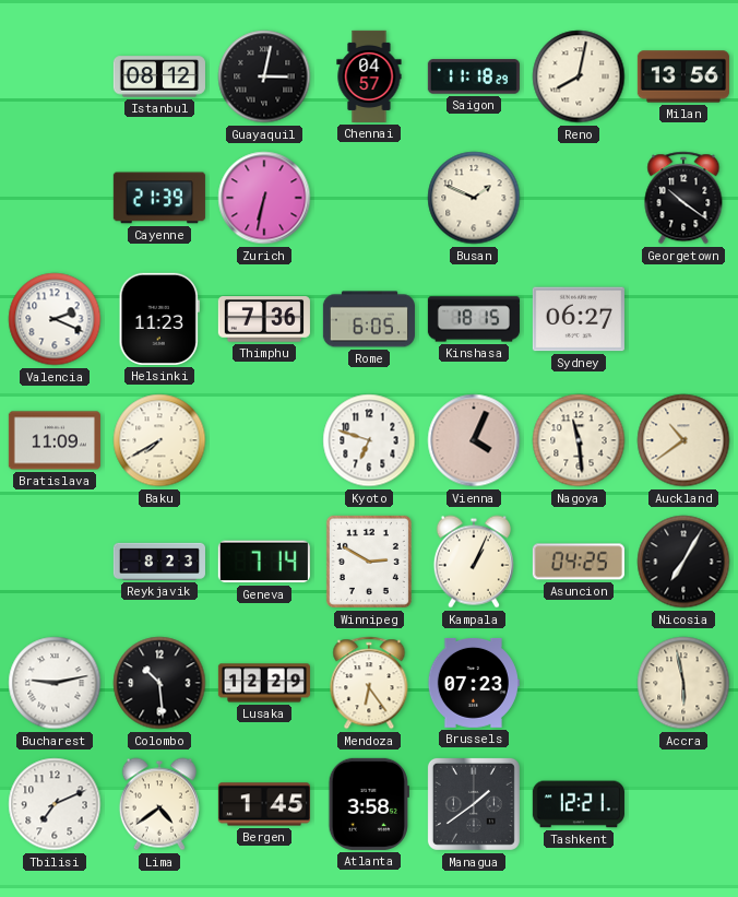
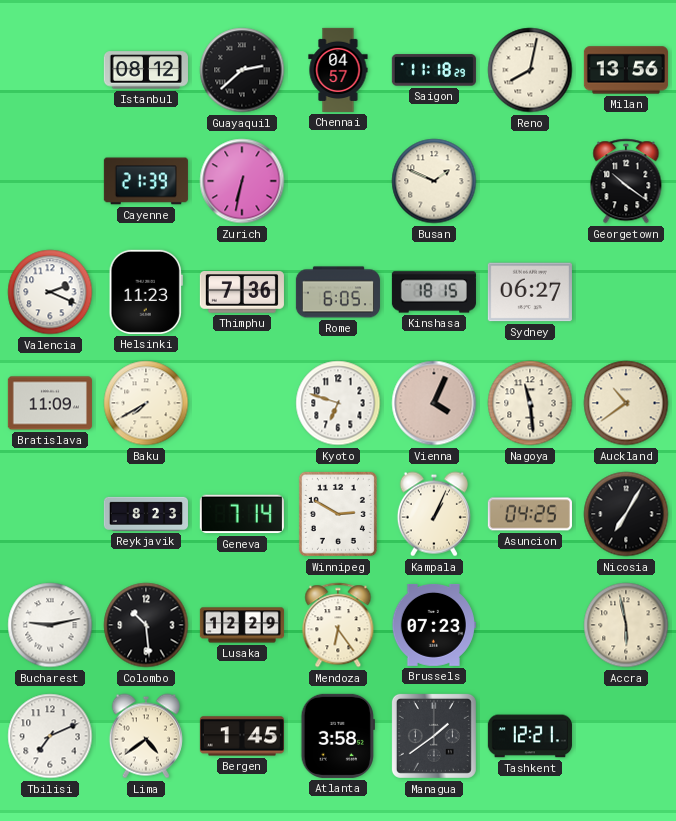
Guayaquil: 3:02 -> 2:38 (242, 70)
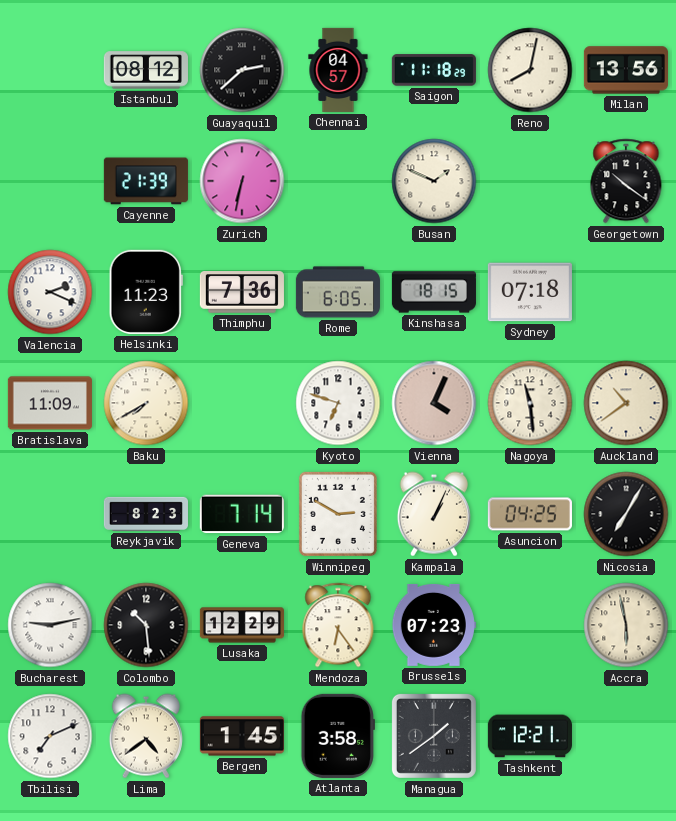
Sydney: 06:27 -> 07:18 (530, 292)
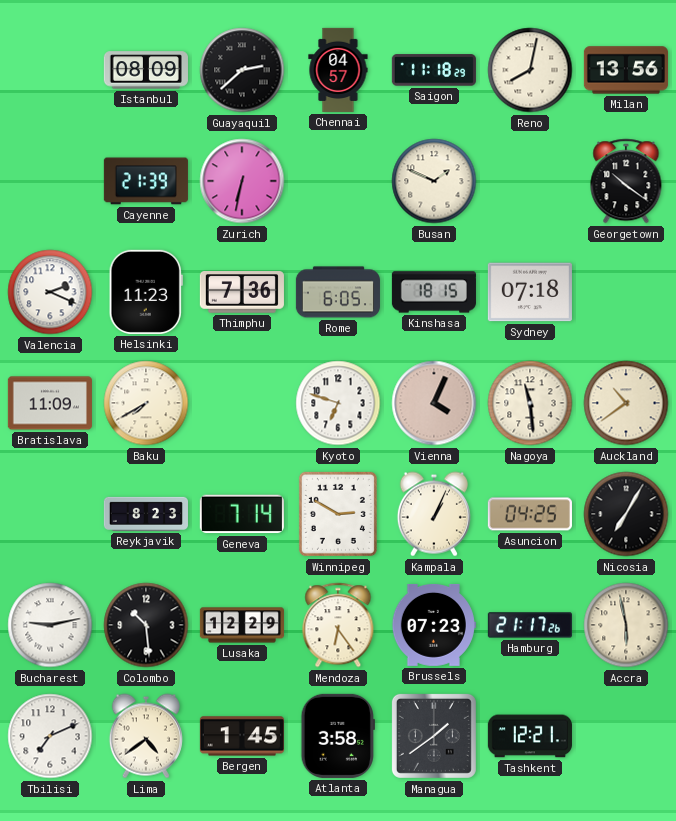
Istanbul: 08:12 -> 08:09 (146, 70)
Hamburg: none -> 21:17 (530, 625)
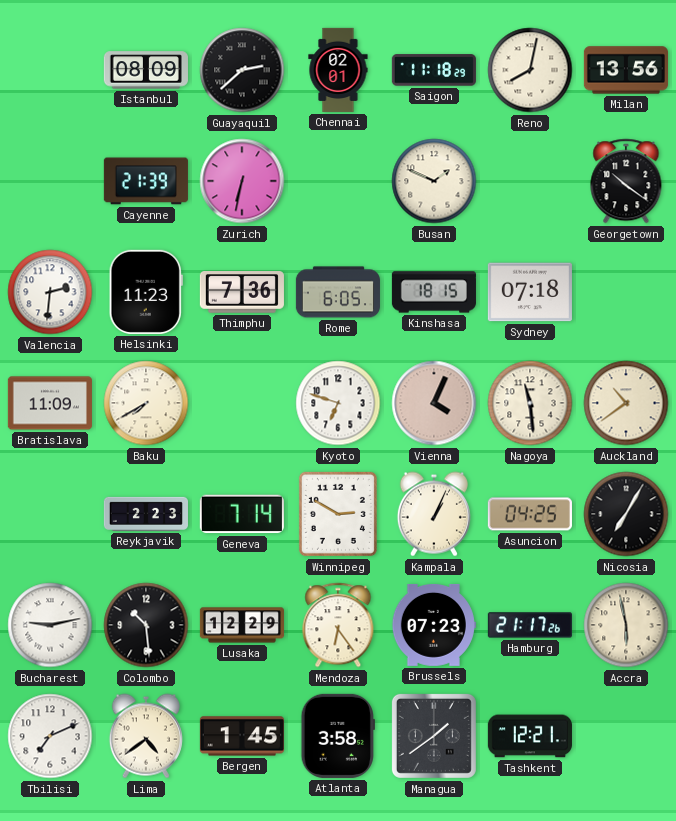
Chennai: 04:57 -> 02:01 (338, 70)
Valencia: 2:19 -> 2:31 (50, 292)
Reykjavik: 8:23 -> 2:23 (146, 514)
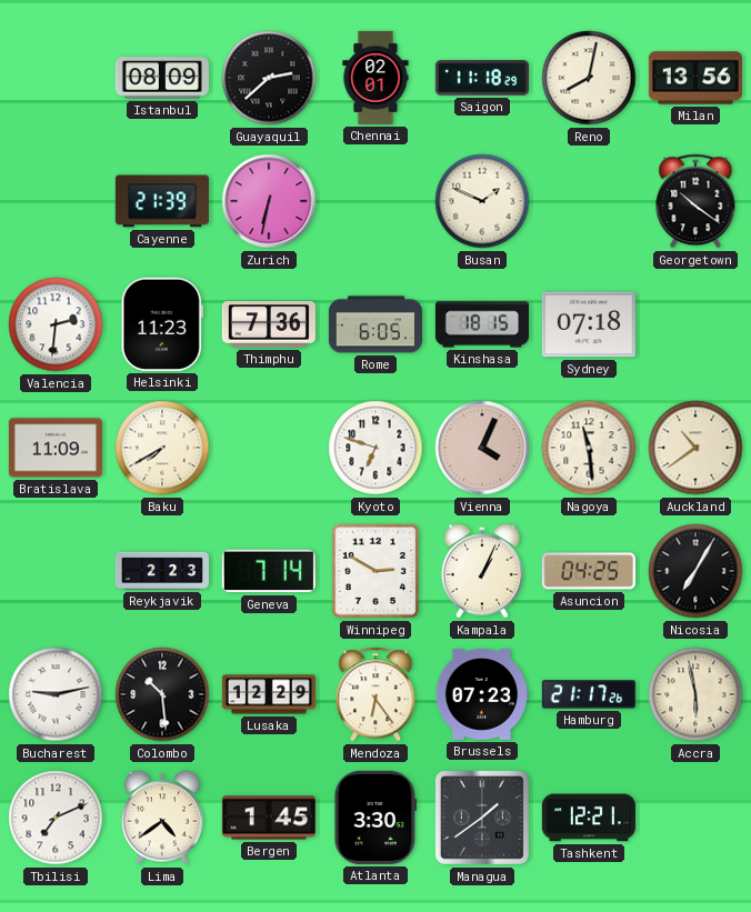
Atlanta: 3:58 -> 3:30 (375, 818)
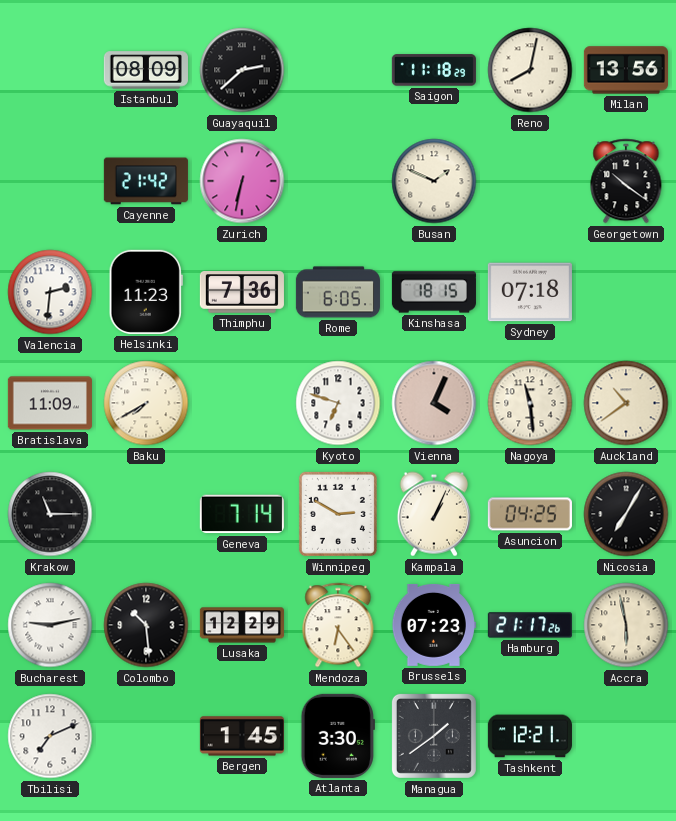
Chennai: 02:01 -> none (375, 78)
Cayenne: 21:39 -> 21:42 (146, 181)
Krakow: none -> 11:15 (50, 514)
Reykjavik: 2:23 -> none (162, 571)
Lima: 4:39 -> none (162, 818)
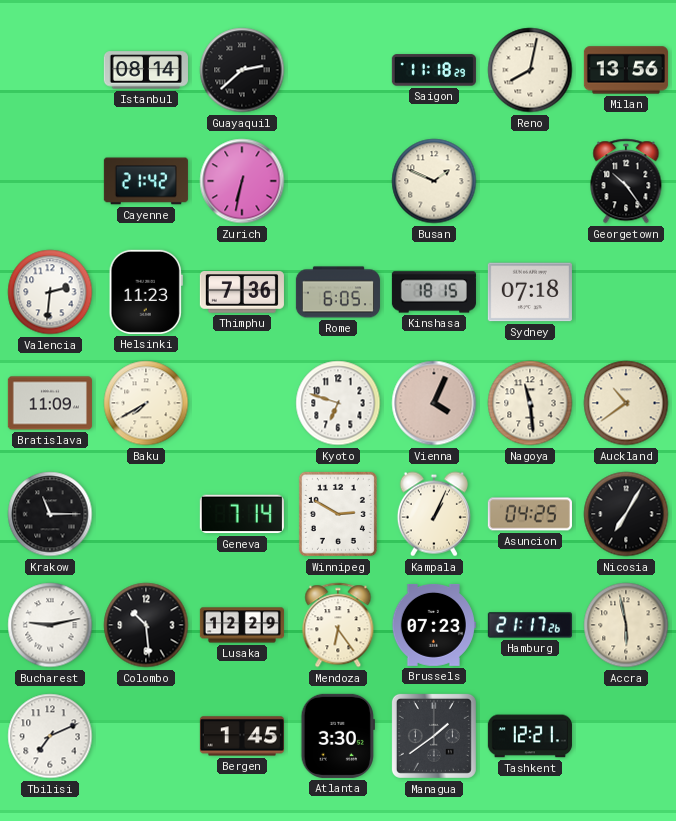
Istanbul: 08:09 -> 08:14 (146, 70)
Georgetown: 10:21 -> 10:24 (626, 181)
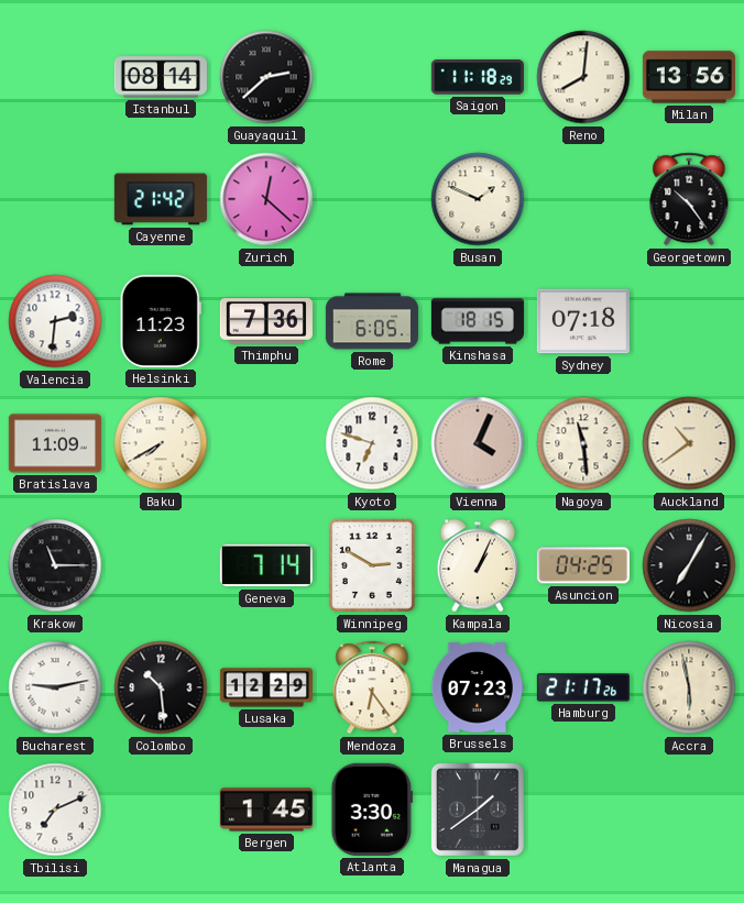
Reno: 8:02 -> 8:01 (583, 77)
Zurich: 6:32 -> 12:22 (266, 199)
Tashkent: 12:21 -> none (530, 736)
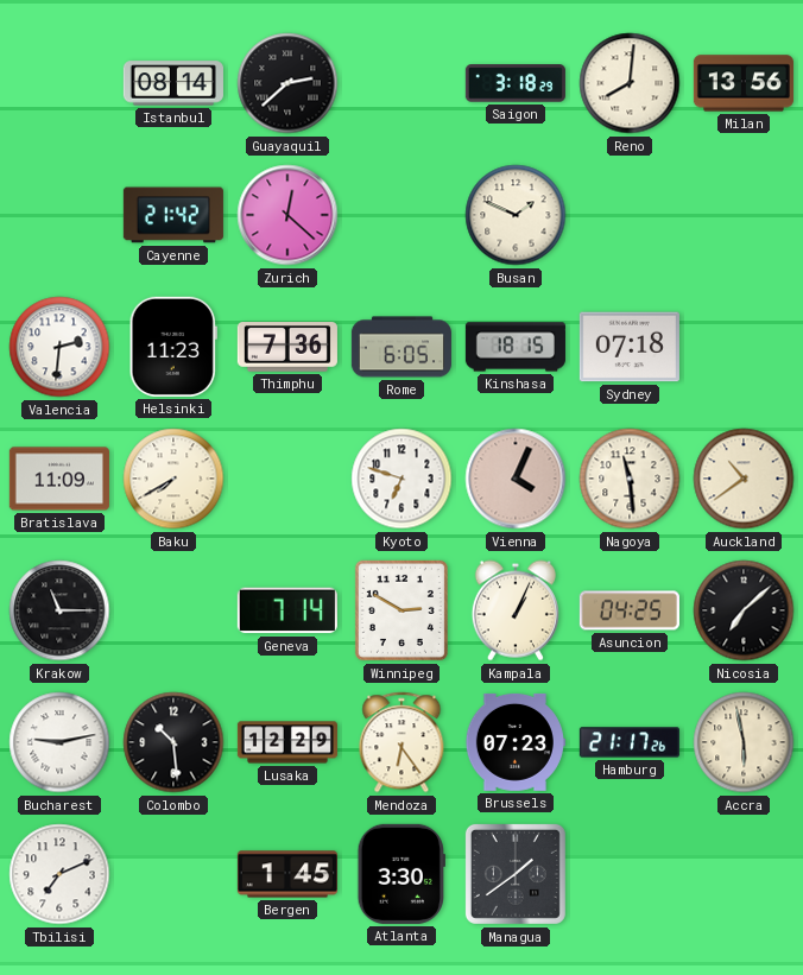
Saigon: 11:18 -> 3:18 (516, 83)
Georgetown: 10:24 -> none (689, 199)
Nicosia: 7:05 -> 7:08 (744, 610)
